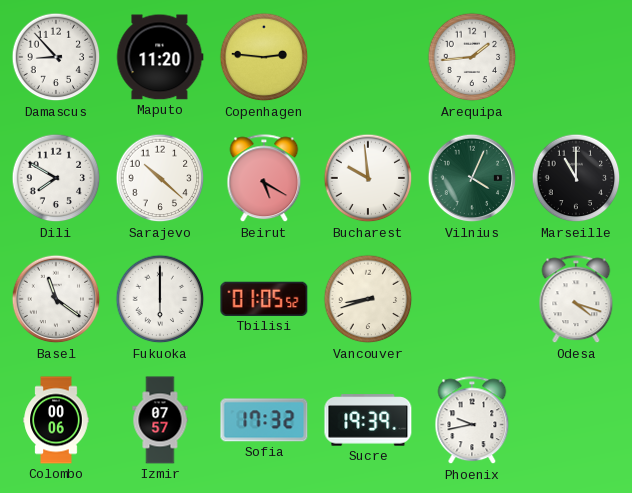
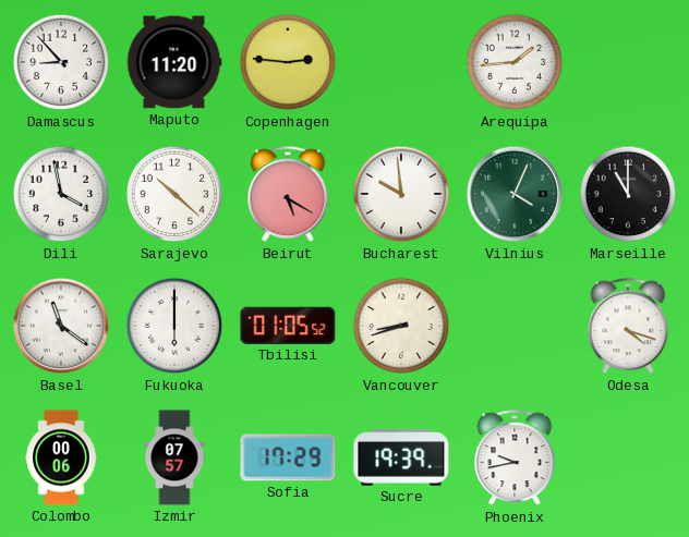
Dili: 7:50 -> 3:58 (61, 194)
Sofia: 17:32 -> 17:29 (288, 457)
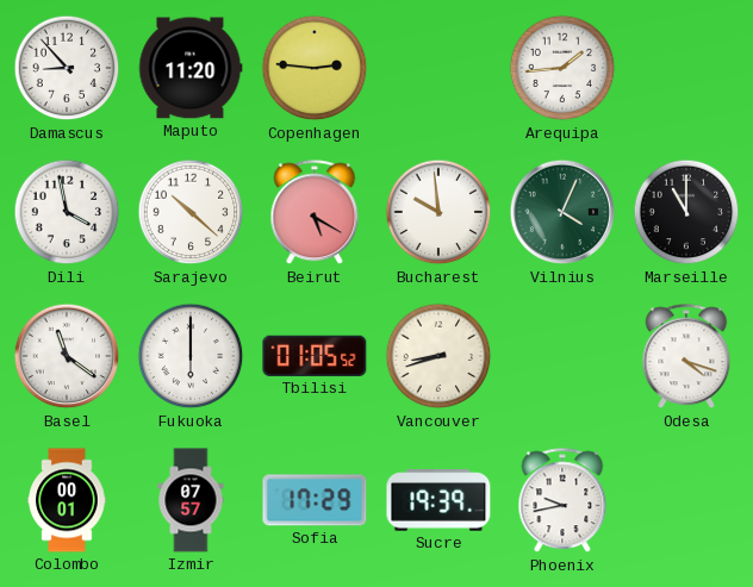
Colombo: 00:06 -> 00:01 (67, 500)
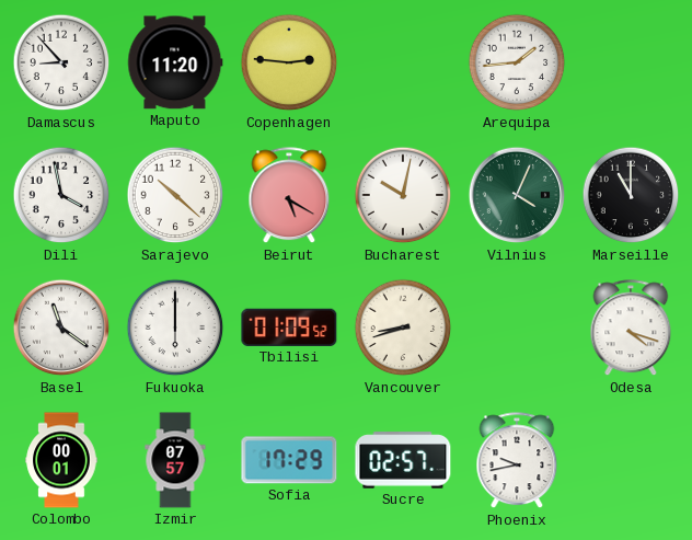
Bucharest: 9:59 -> 10:02 (403, 195)
Tbilisi: 01:05 -> 01:09 (289, 328)
Sucre: 19:39 -> 02:57 (403, 460)
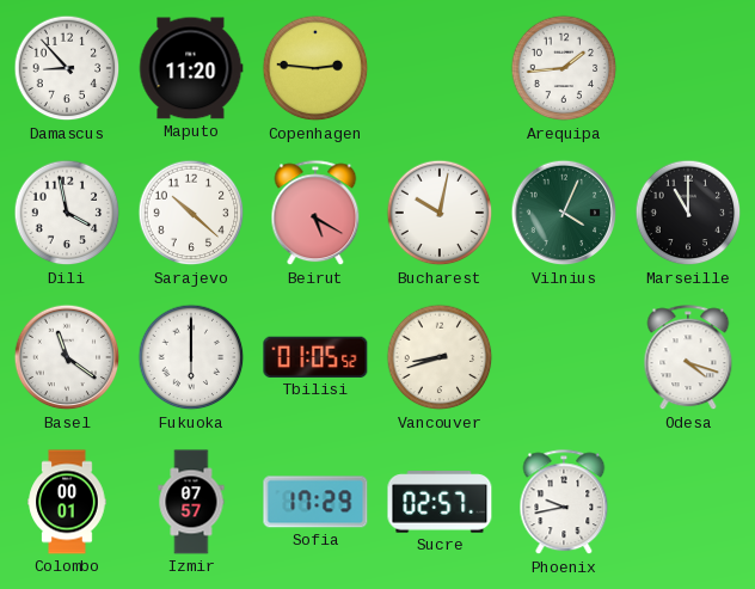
Tbilisi: 01:09 -> 01:05 (315, 357)
